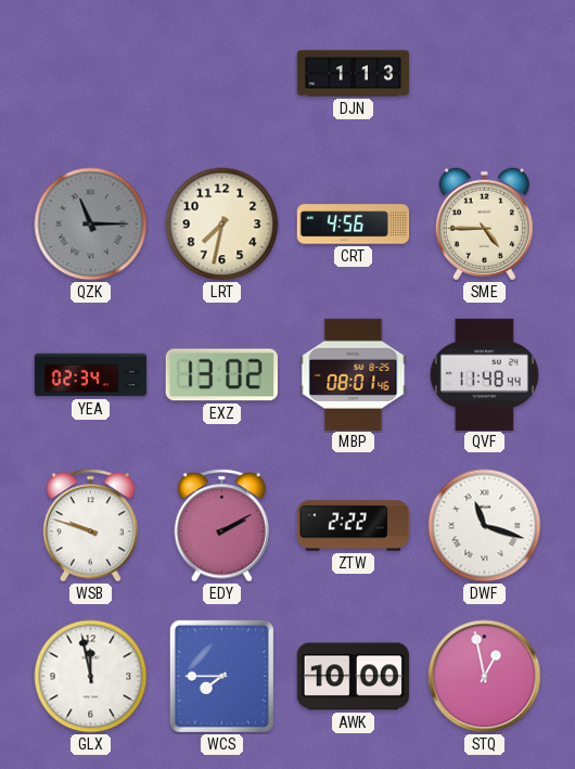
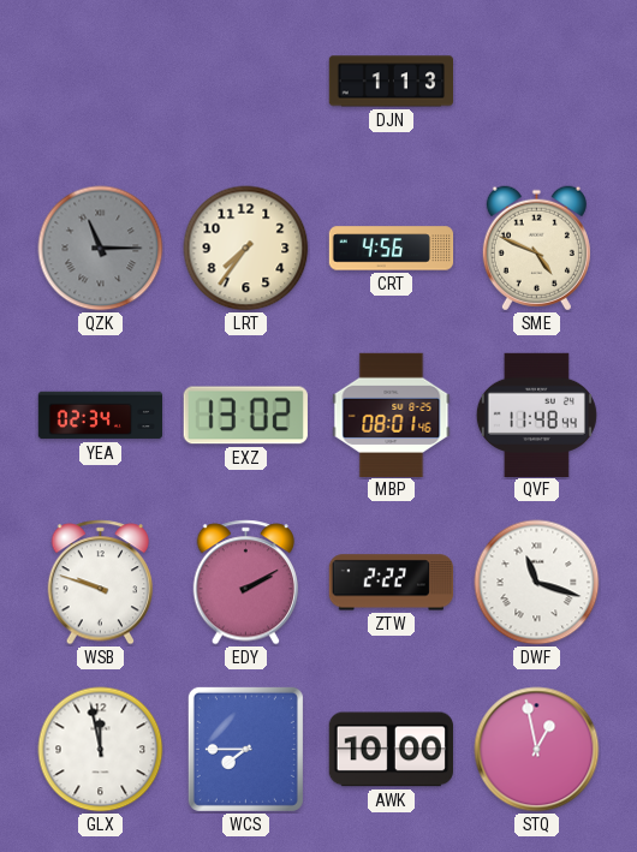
LRT: 7:32 -> 7:36 (246, 249)
SME: 4:45 -> 4:49 (536, 249)
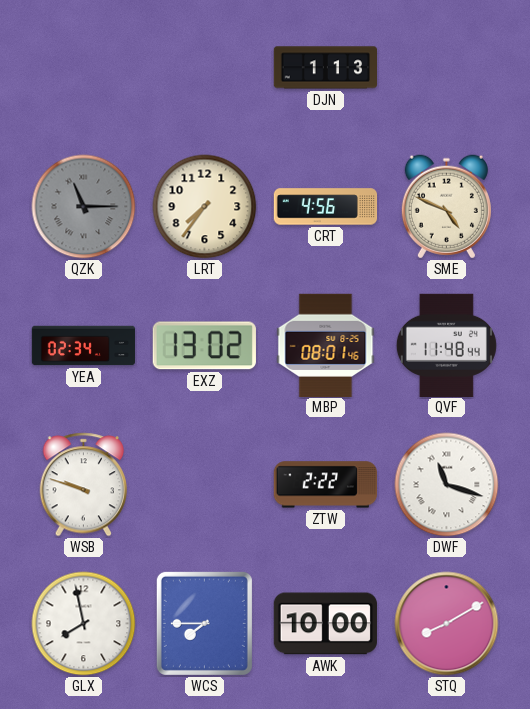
EDY: 2:10 -> none (246, 583)
GLX: 11:58 -> 7:58 (84, 624)
STQ: 12:58 -> 8:10 (447, 624)
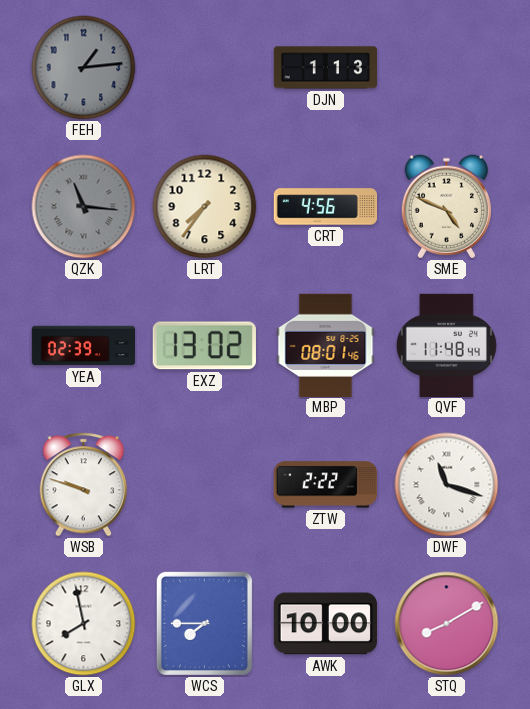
FEH: none -> 1:14 (84, 68)
QZK: 11:15 -> 11:16 (84, 207)
YEA: 02:34 -> 02:39 (84, 346)
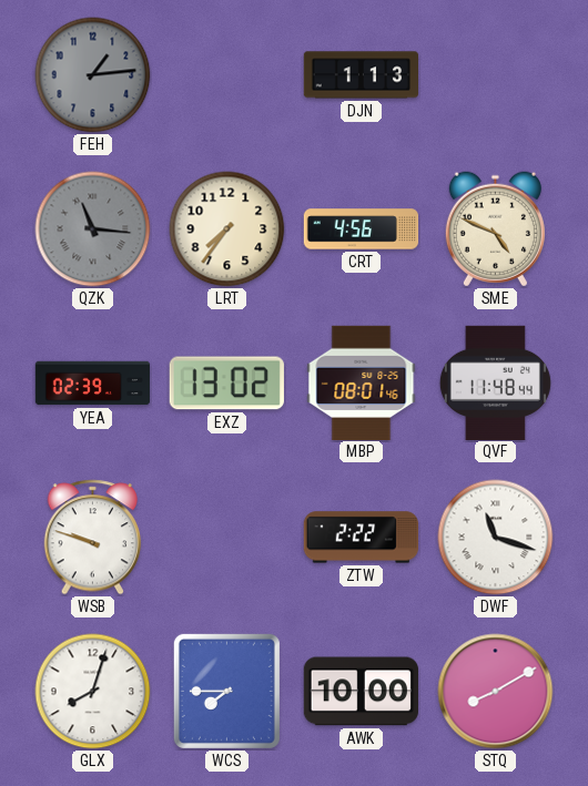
GLX: 7:58 -> 8:03 (93, 692)
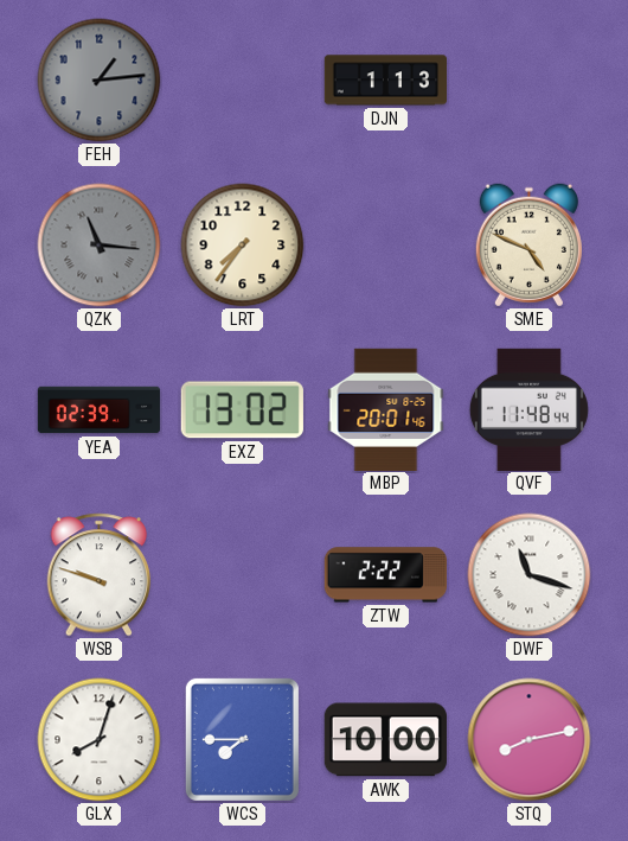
CRT: 4:56 -> none (362, 229)
MBP: 08:01 -> 20:01 (386, 409)
STQ: 8:10 -> 8:13 (530, 740)
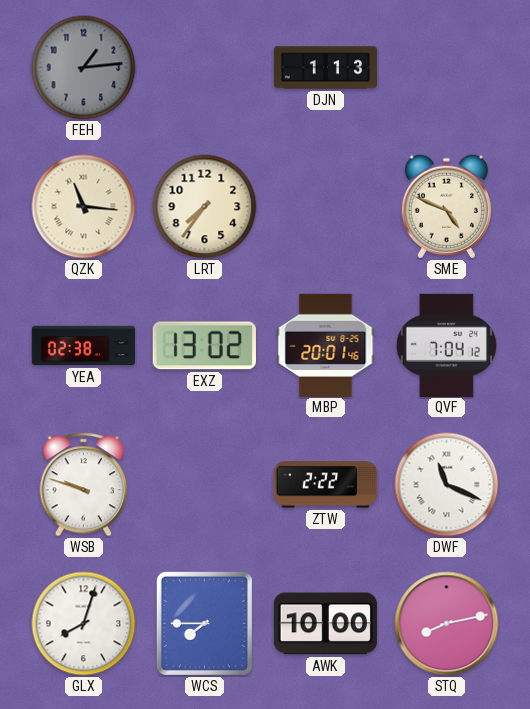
QZK dial: grey -> cream (84, 207)
YEA: 02:39 -> 02:38 (84, 346)
QVF: 11:48 -> 7:04 (446, 345)
DWF: 11:18 -> 11:19 (447, 485)
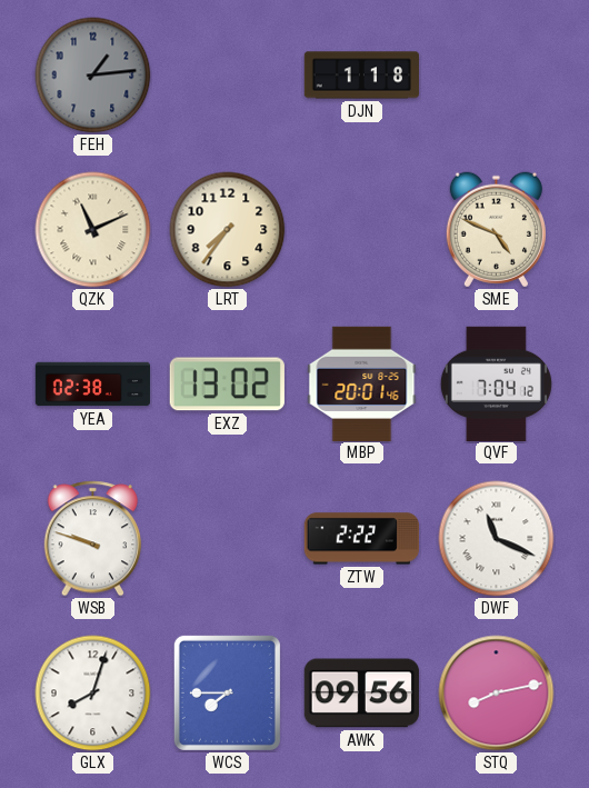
DJN: 1:13 -> 1:18 (362, 76)
QZK: 11:16 -> 11:11 (93, 230)
AWK: 10:00 -> 09:56 (361, 694)
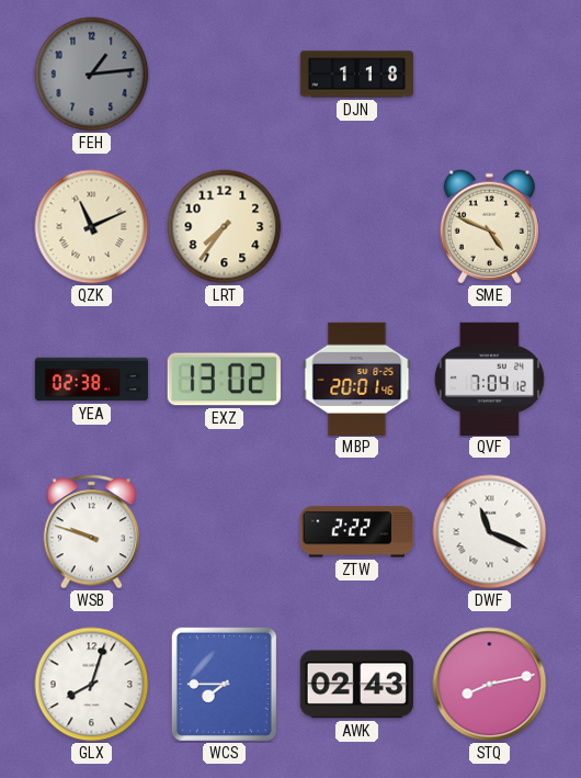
AWK: 09:56 -> 02:43 (356, 685)
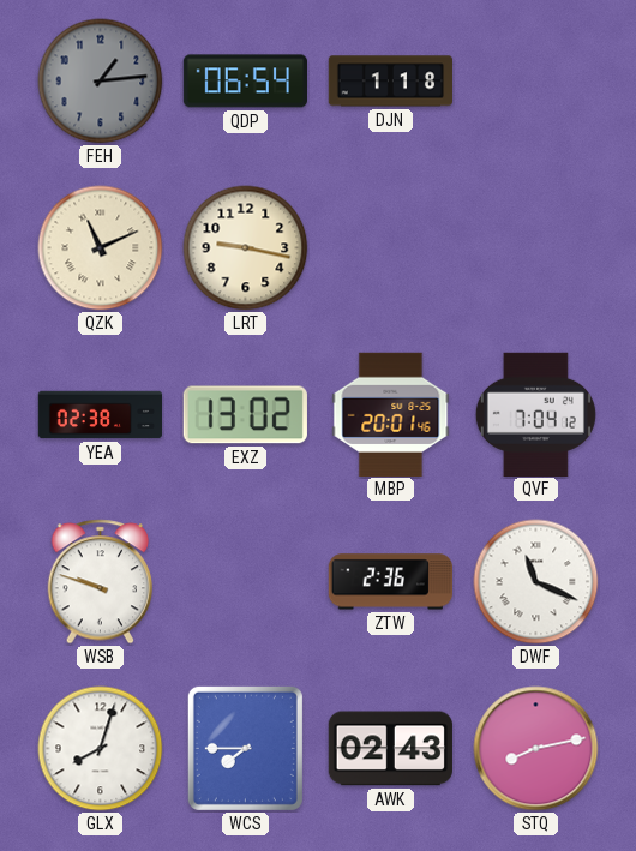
QDP: none -> 06:54 (245, 82)
LRT: 7:36 -> 9:17 (246, 248)
SME: 4:49 -> none (489, 227)
ZTW: 2:22 -> 2:36 (390, 582)
